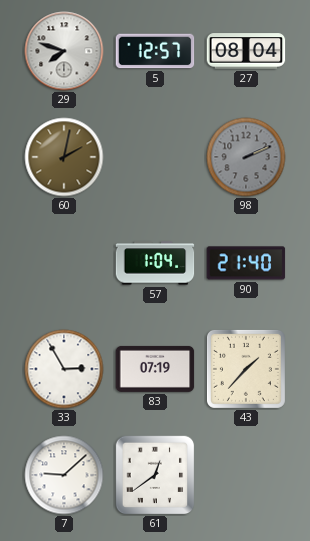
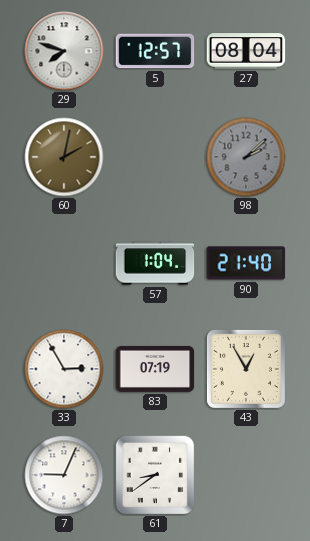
98: 2:11 -> 2:08 (246, 157)
43: 1:37 -> 12:55 (246, 369)
7: 9:08 -> 9:04 (64, 475)
61: 12:39 -> 8:39 (155, 475)
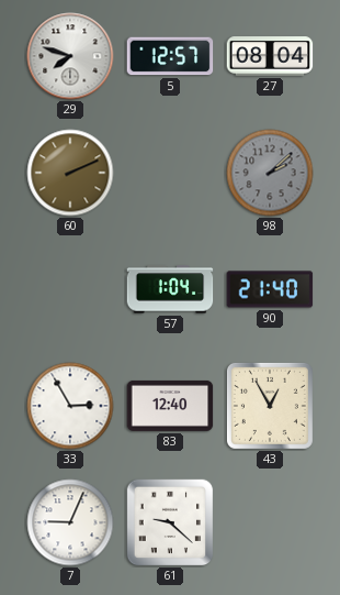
60: 2:02 -> 2:11 (70, 173)
83: 07:19 -> 12:40 (170, 406)
61: 8:39 -> 9:22 (170, 522)
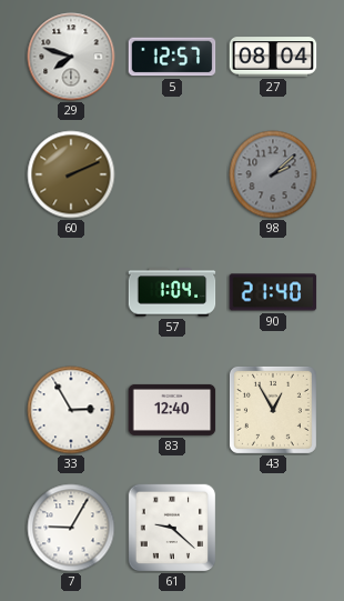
7: 9:04 -> 9:05 (71, 528)
